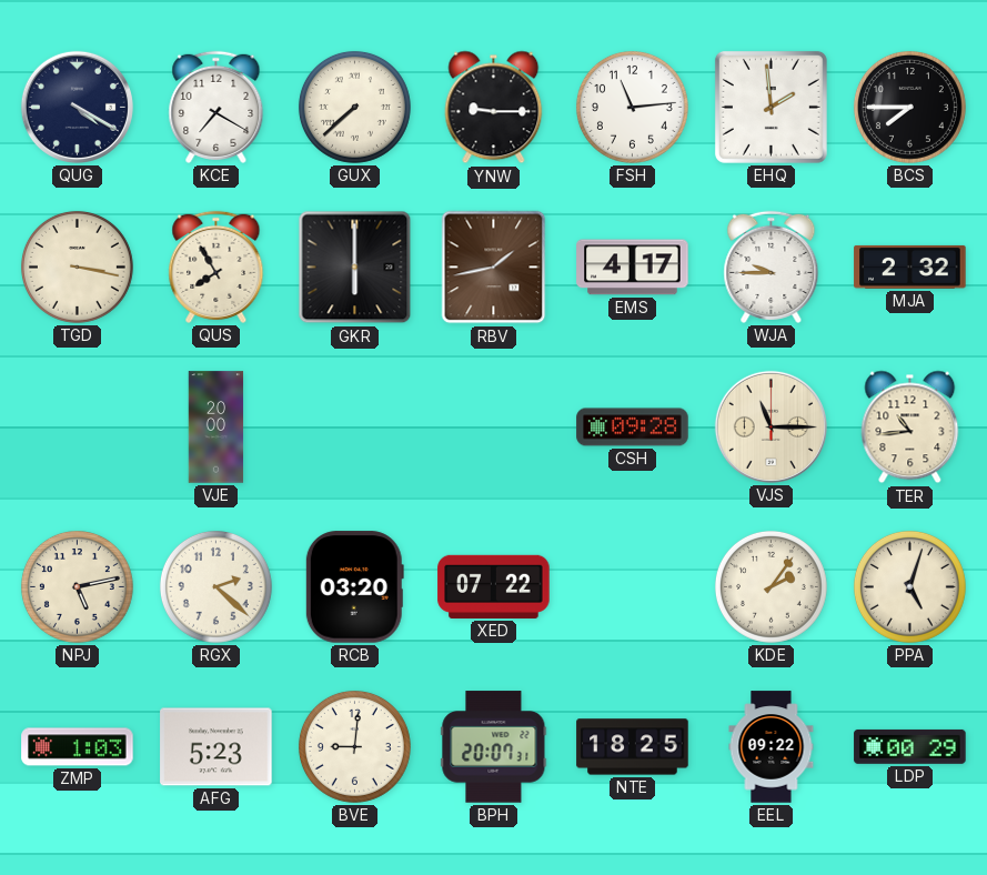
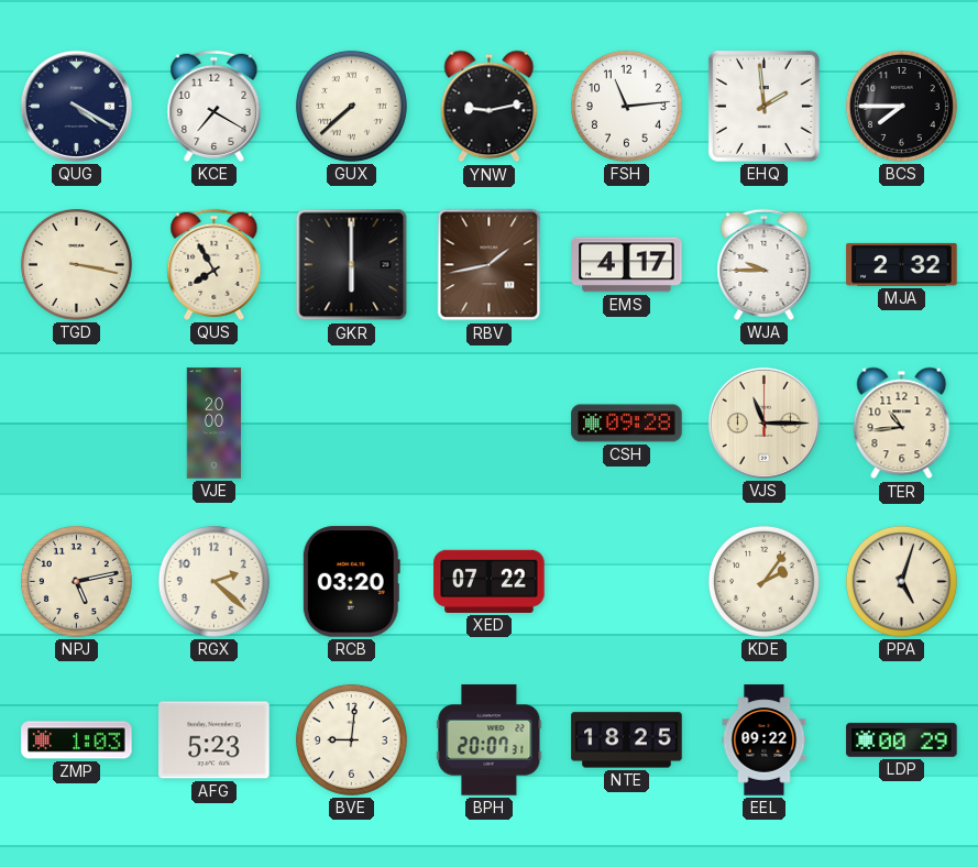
YNW: 9:15 -> 9:13 (490, 107)
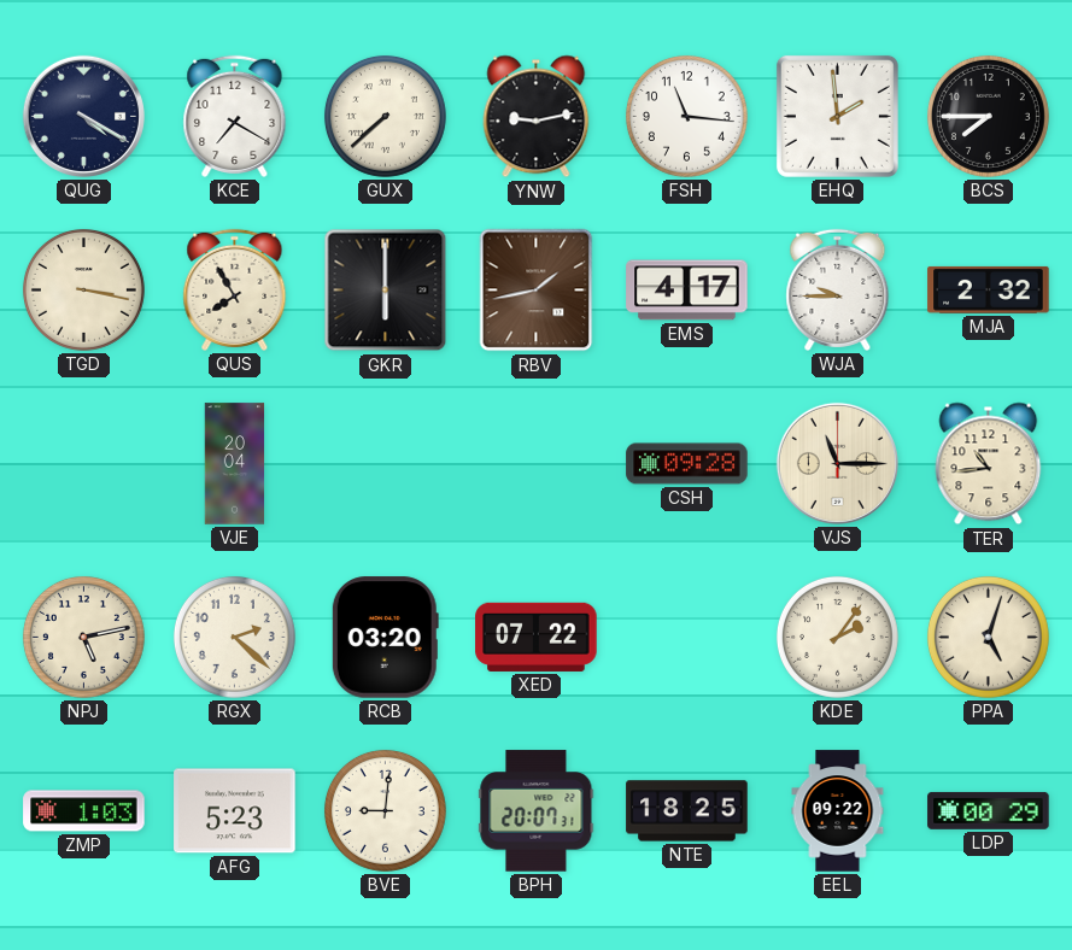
FSH: 11:14 -> 11:16 (686, 116)
VJE: 20:00 -> 20:04 (235, 464)
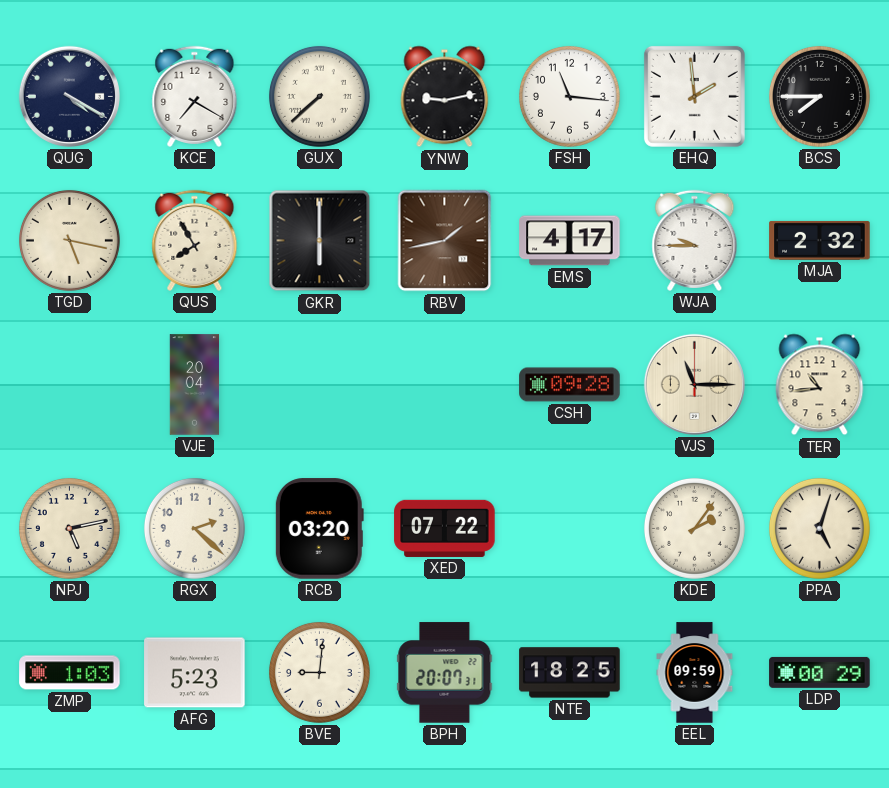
TGD: 3:17 -> 5:17 (69, 240)
EEL: 09:22 -> 09:59 (695, 673)
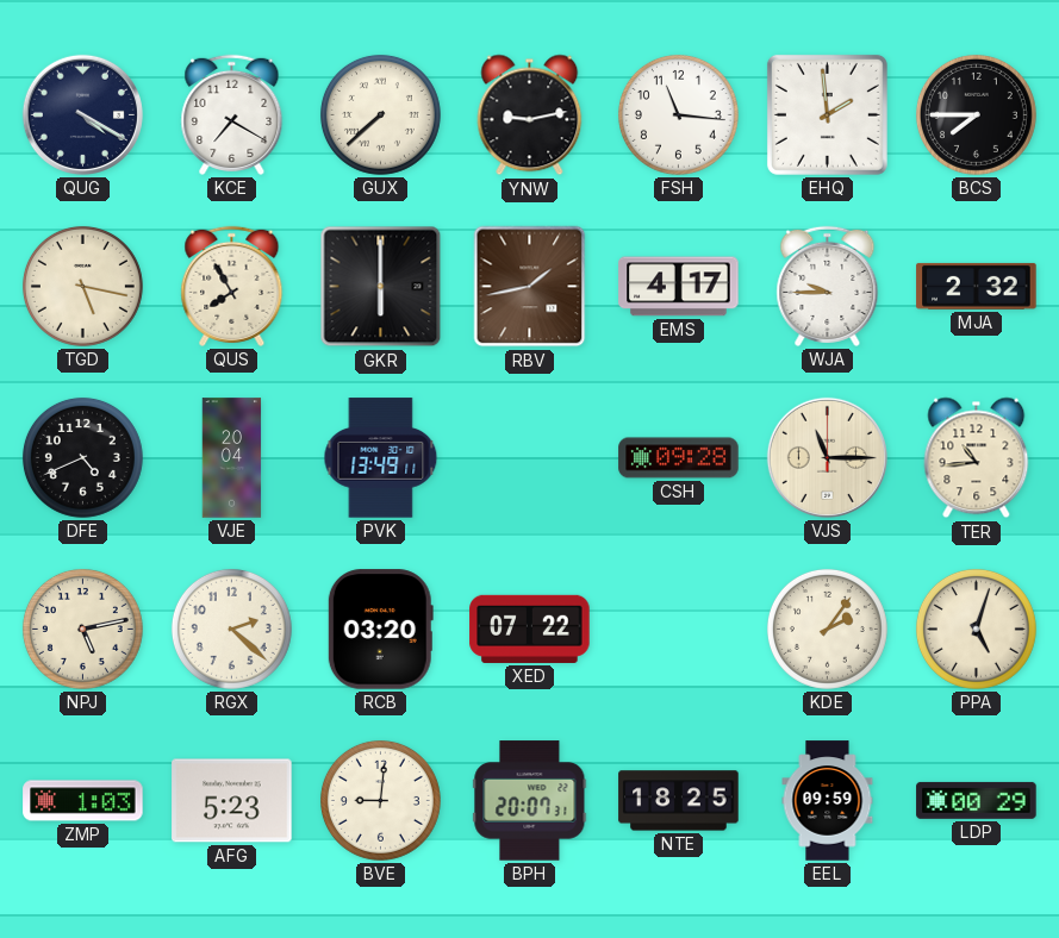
DFE: none -> 4:41 (82, 457)
PVK: none -> 13:49 (381, 458)
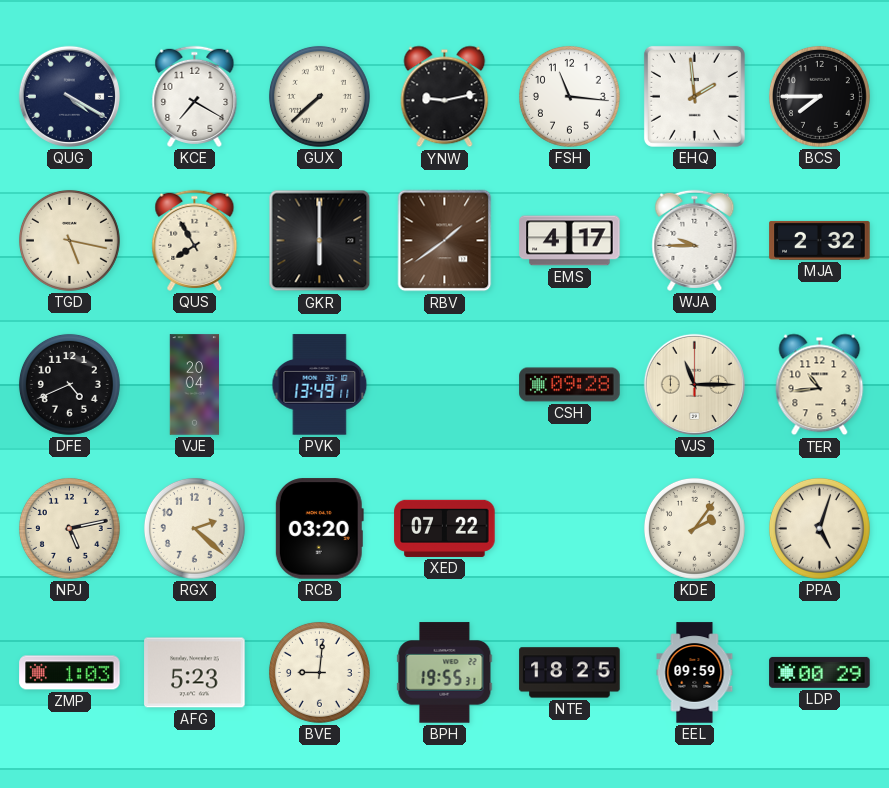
RBV: 1:43 -> 1:39 (445, 241)
BPH: 20:07 -> 19:55 (445, 673)
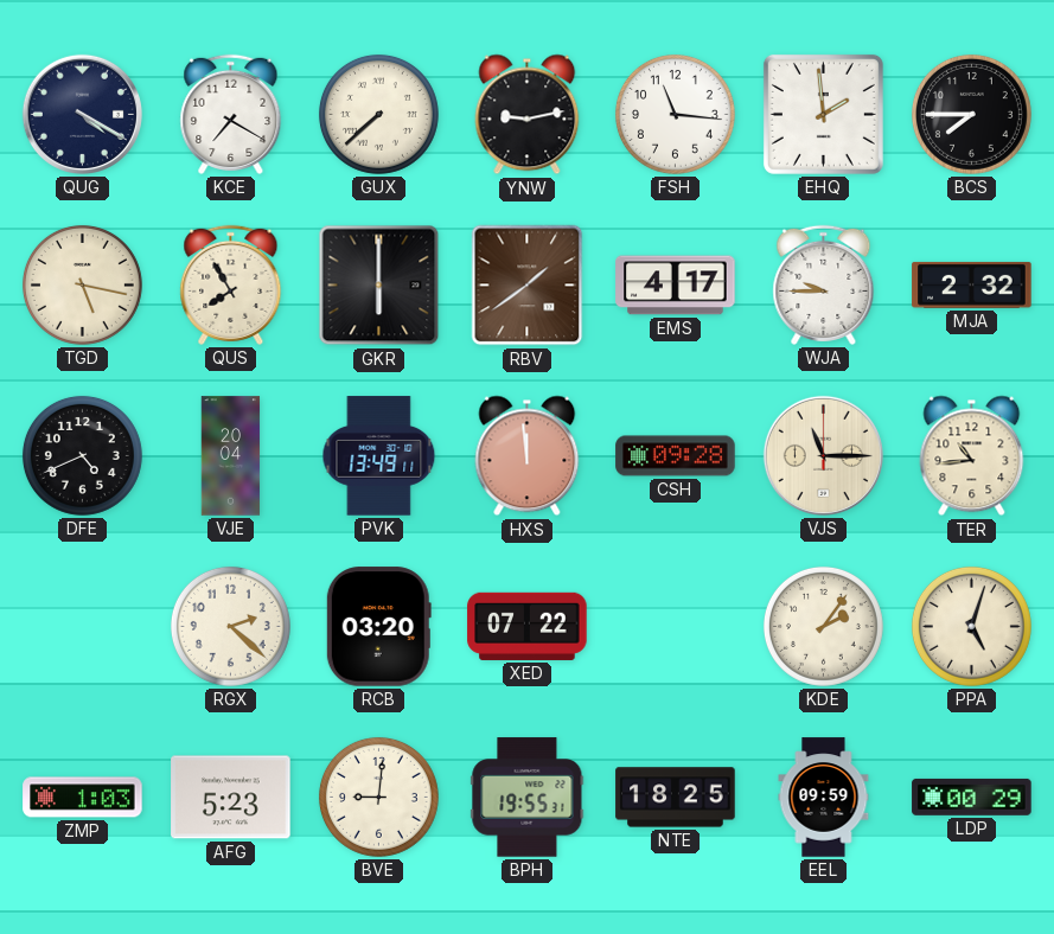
HXS: none -> 11:59 (528, 456)
NPJ: 5:13 -> none (69, 528)
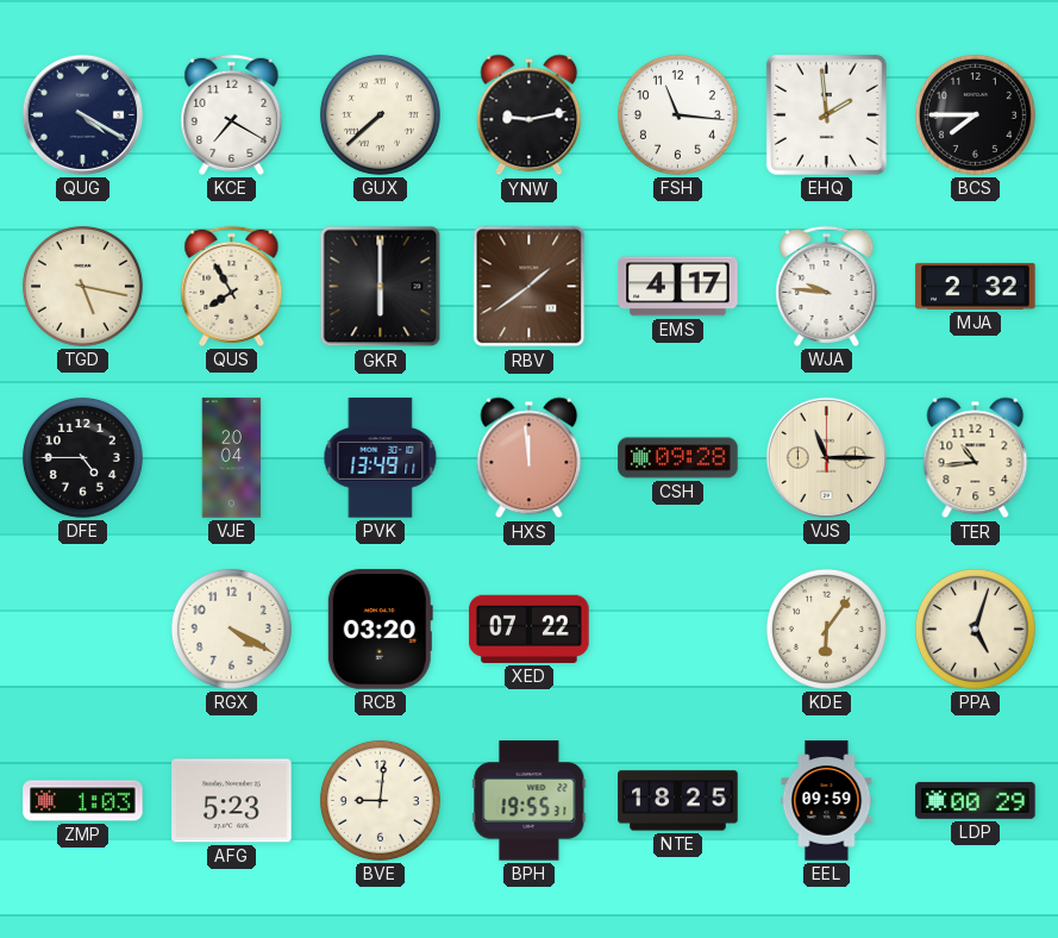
WJA: 9:45 -> 9:46 (827, 286)
DFE: 4:41 -> 4:45 (82, 457)
RGX: 2:22 -> 4:20 (231, 629)
KDE: 2:06 -> 6:06 (826, 629)
